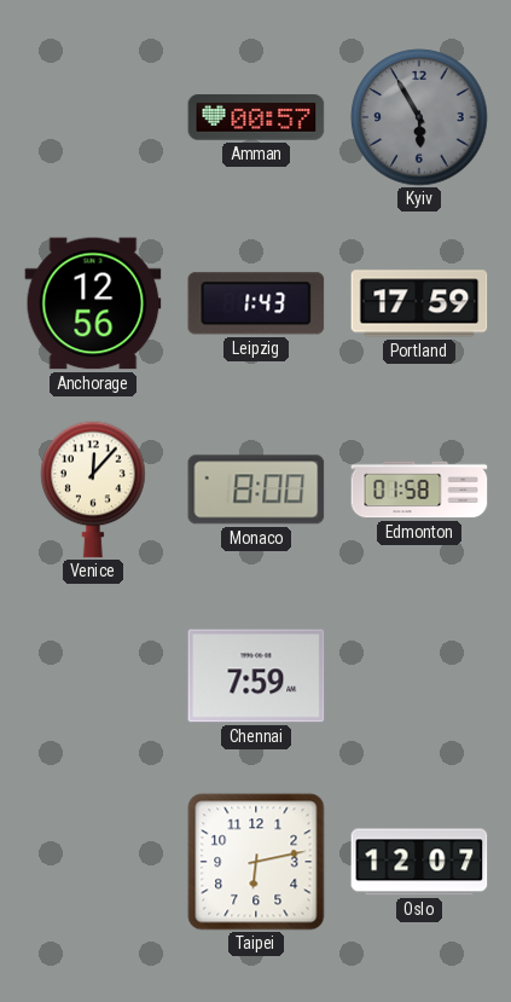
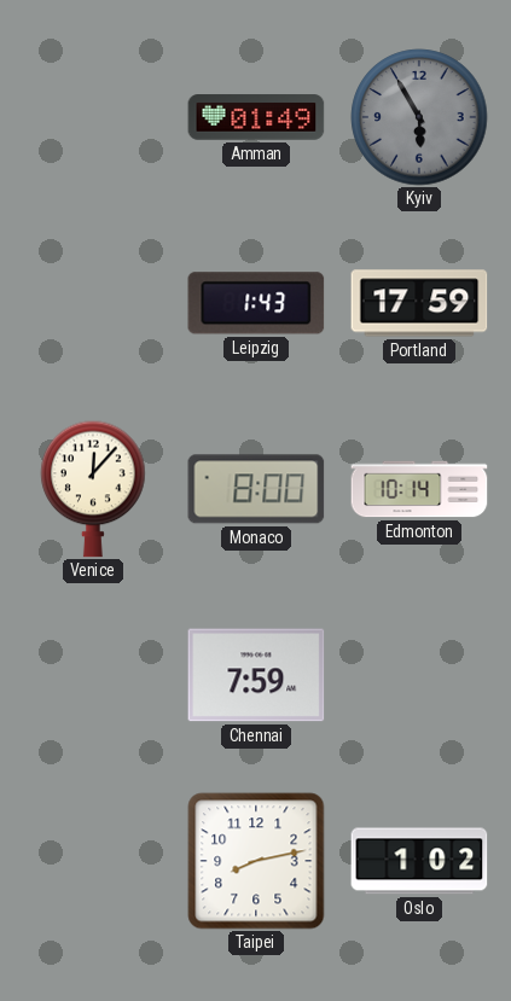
Amman: 00:57 -> 01:49 (256, 117)
Anchorage: 12:56 -> none (93, 303)
Edmonton: 01:58 -> 10:14 (419, 489)
Taipei: 6:13 -> 8:13 (256, 861)
Oslo: 12:07 -> 1:02 (419, 861)
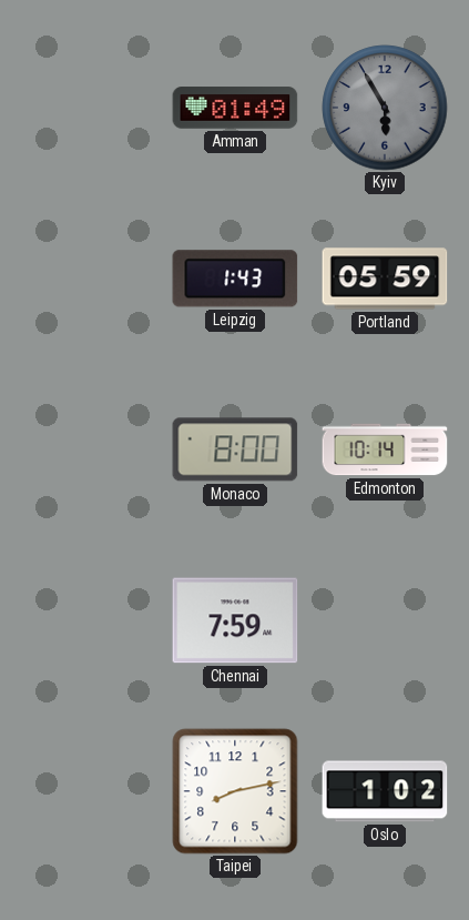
Portland: 17:59 -> 05:59 (385, 279)
Venice: 12:07 -> none (93, 489)
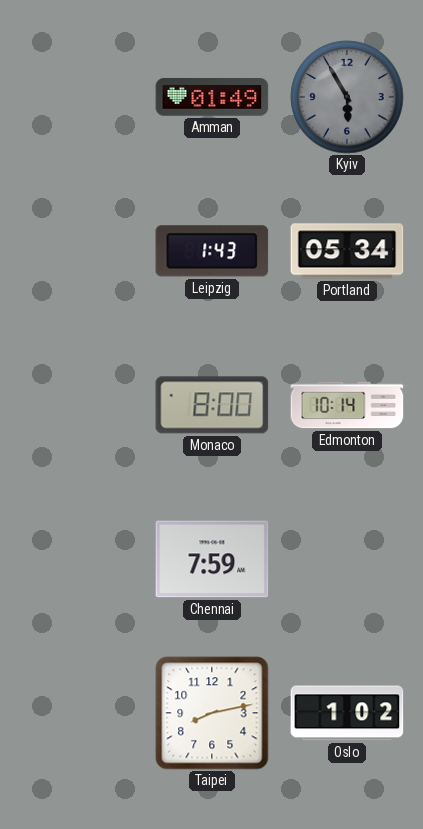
Portland: 05:59 -> 05:34 (347, 251)
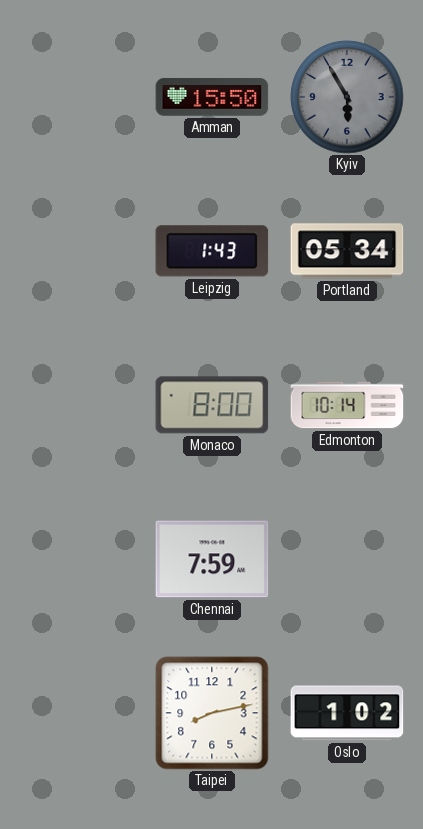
Amman: 01:49 -> 15:50 (212, 97)
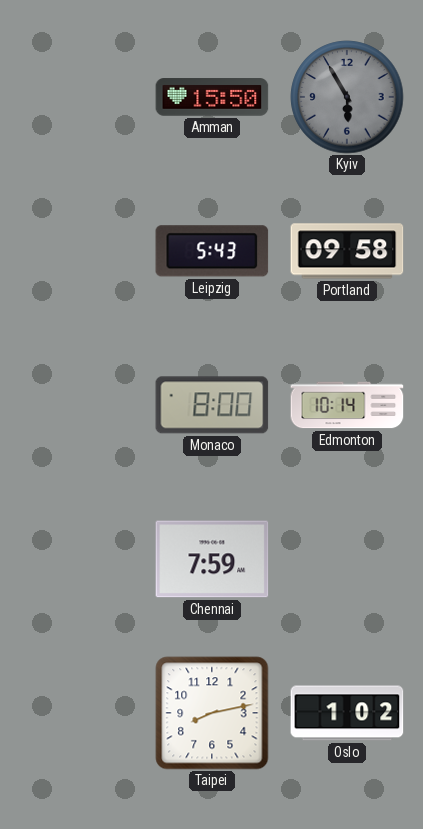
Leipzig: 1:43 -> 5:43 (212, 251)
Portland: 05:34 -> 09:58 (347, 251)
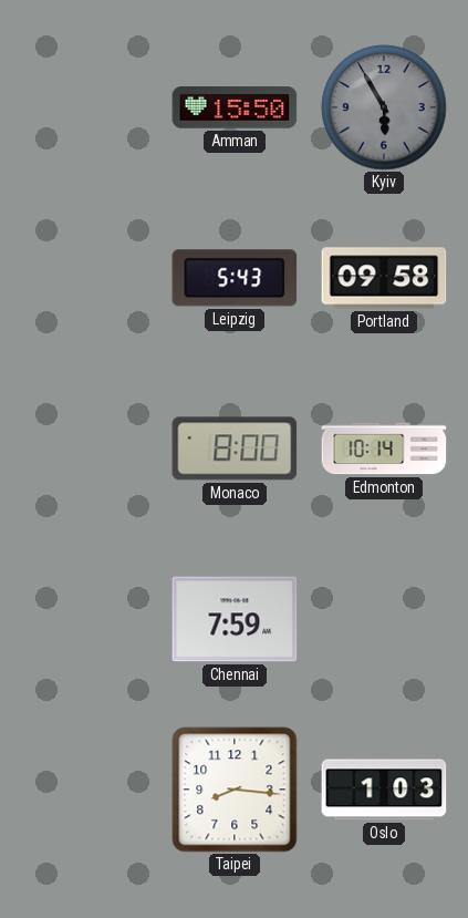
Taipei: 8:13 -> 8:16 (235, 790)
Oslo: 1:02 -> 1:03 (384, 790)
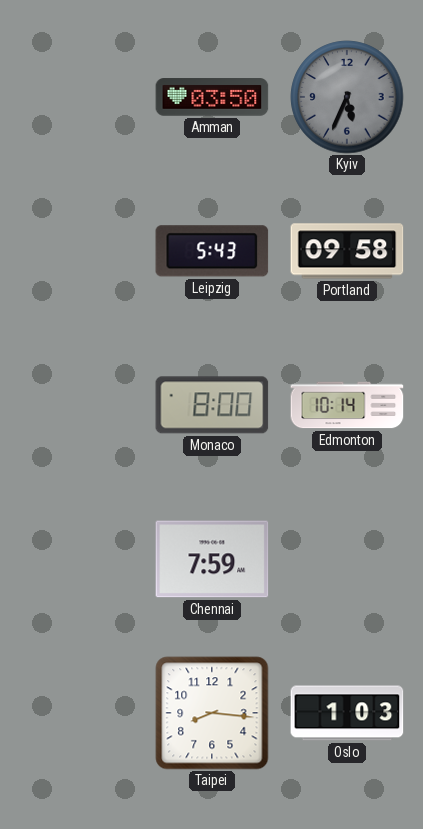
Amman: 15:50 -> 03:50 (212, 97)
Kyiv: 5:55 -> 5:34 (347, 97)
